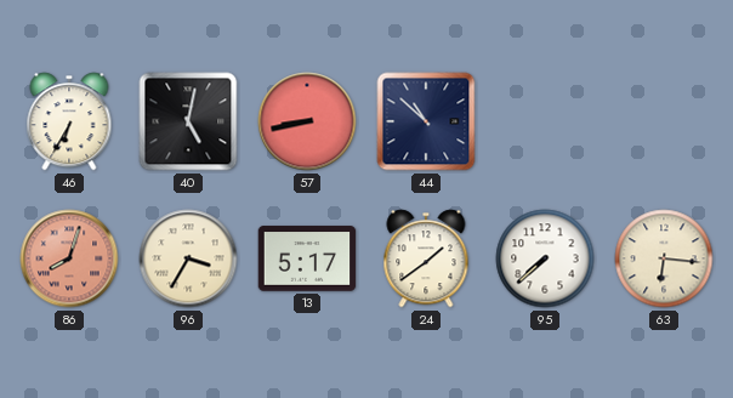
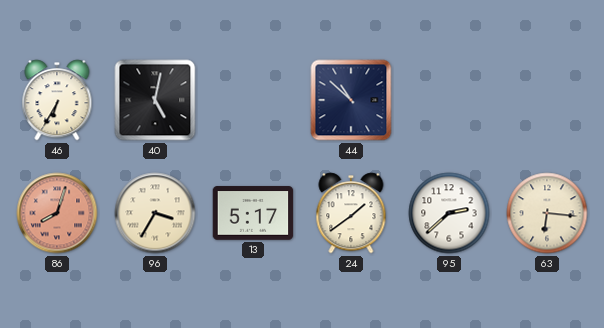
57: 8:43 -> none (307, 121)
95: 7:38 -> 2:38 (449, 213)
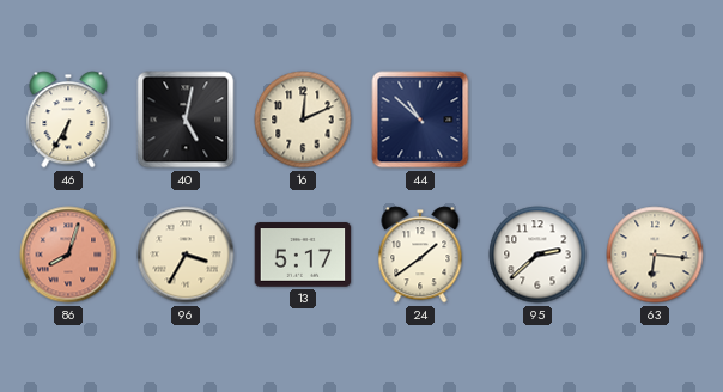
16: none -> 12:11 (303, 120)
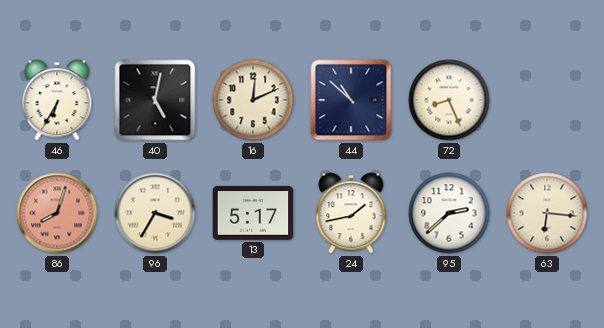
72: none -> 8:26 (449, 100)
24: 1:39 -> 1:43 (351, 213)
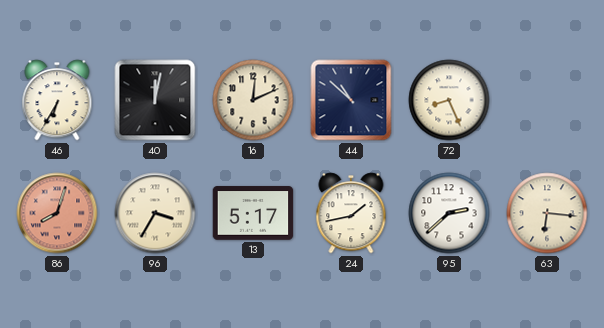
40: 5:02 -> 12:02 (155, 100)
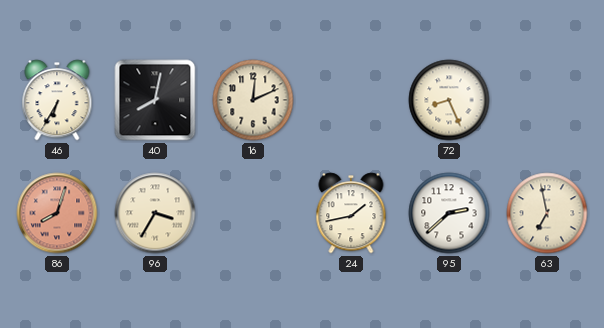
40: 12:02 -> 8:02 (155, 100)
44: 10:52 -> none (351, 100)
13: 5:17 -> none (253, 213)
63: 6:16 -> 6:58 (547, 213)
